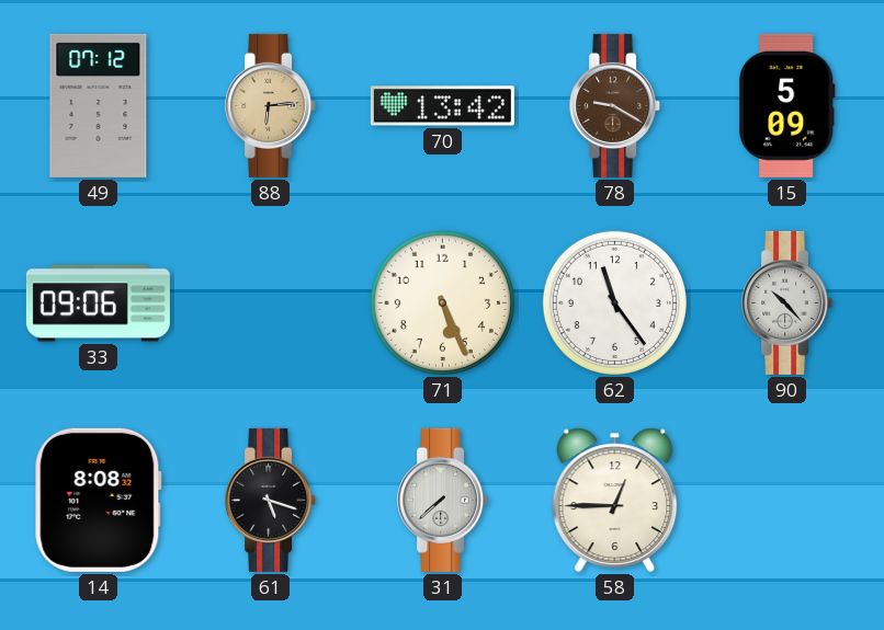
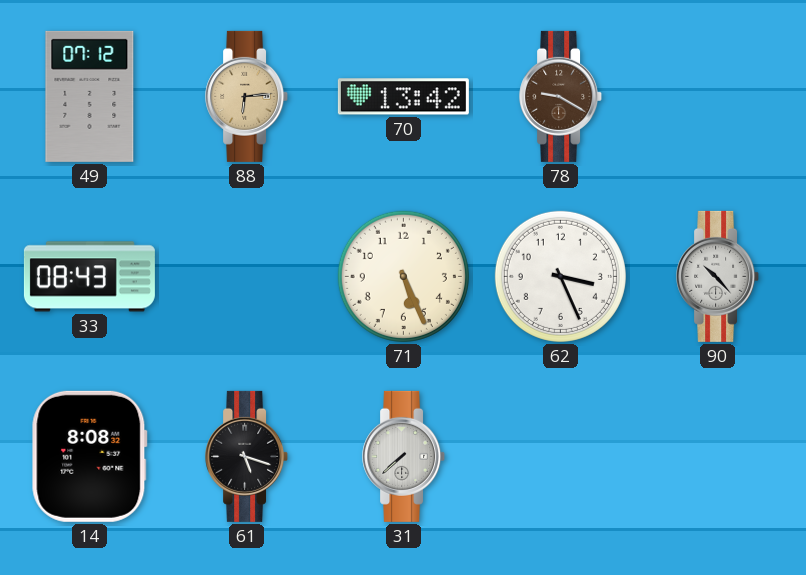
15: 5:09 -> none (787, 105)
33: 09:06 -> 08:43 (89, 277)
62: 11:24 -> 3:26 (560, 276)
58: 12:45 -> none (615, 500)
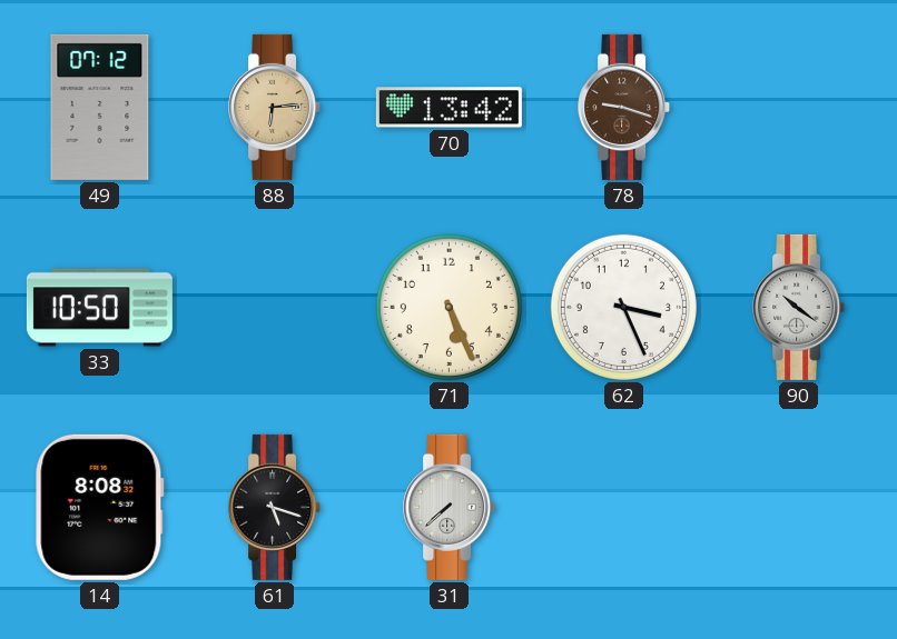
78: 9:20 -> 9:18 (624, 107)
33: 08:43 -> 10:50 (99, 308)
90: 10:23 -> 10:21 (799, 307)
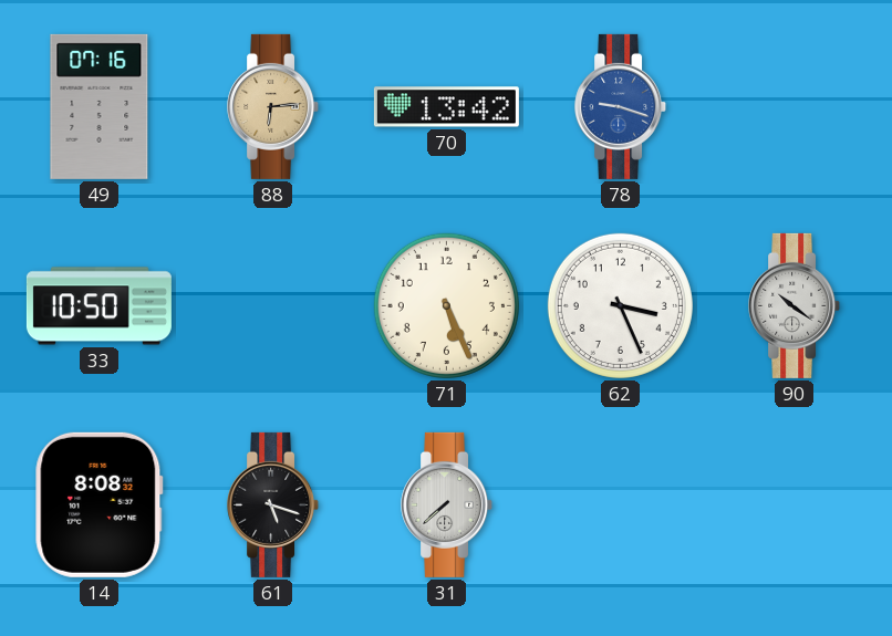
49: 07:12 -> 07:16 (100, 106)
78 dial: brown -> blue (621, 106)
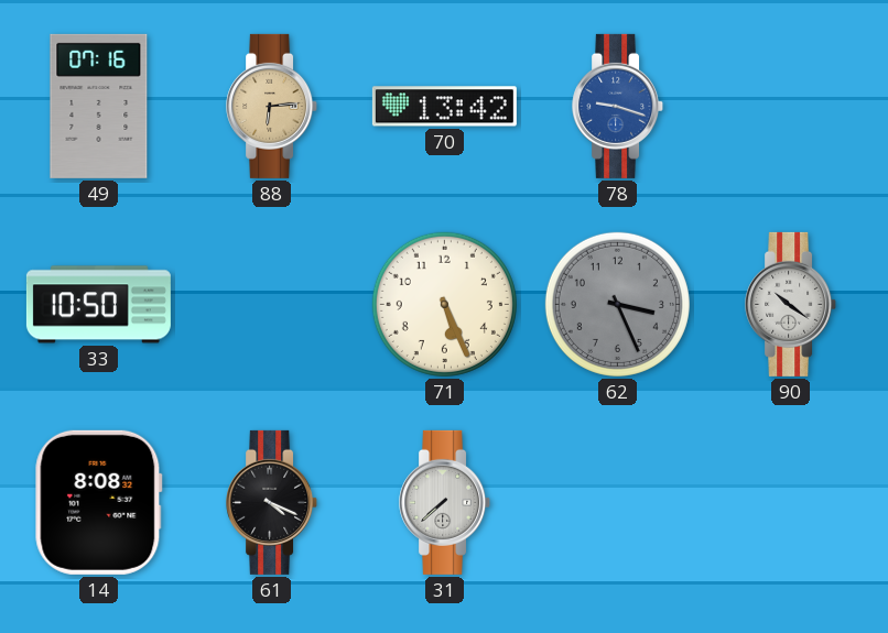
62 dial: white -> grey (617, 304)
61: 5:18 -> 4:19 (272, 502)
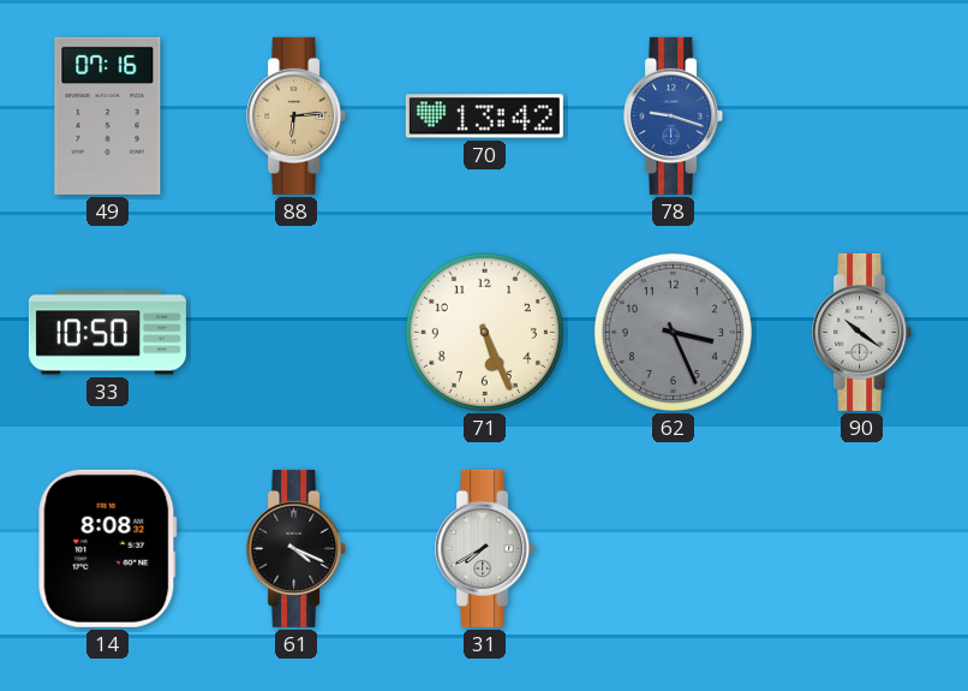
31: 7:38 -> 7:40 (485, 548)
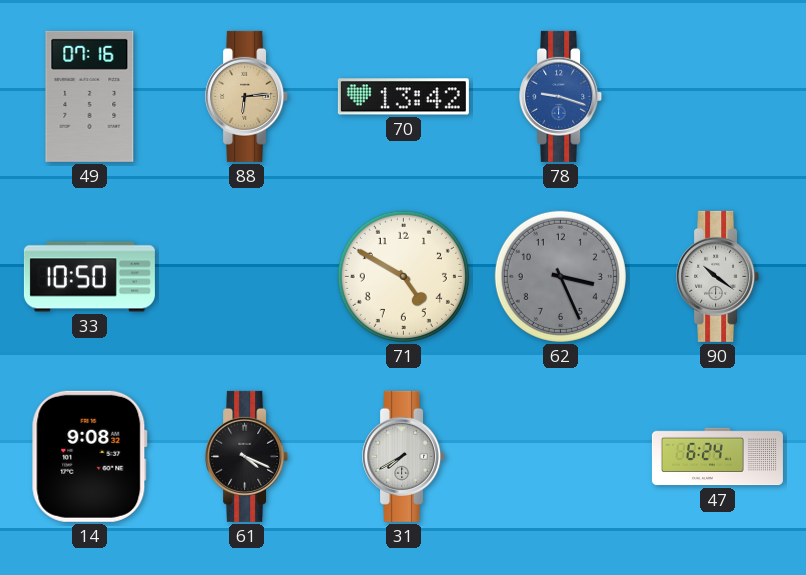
71: 5:26 -> 4:50 (403, 276)
14: 8:08 -> 9:08 (89, 456)
47: none -> 6:24 (717, 457)
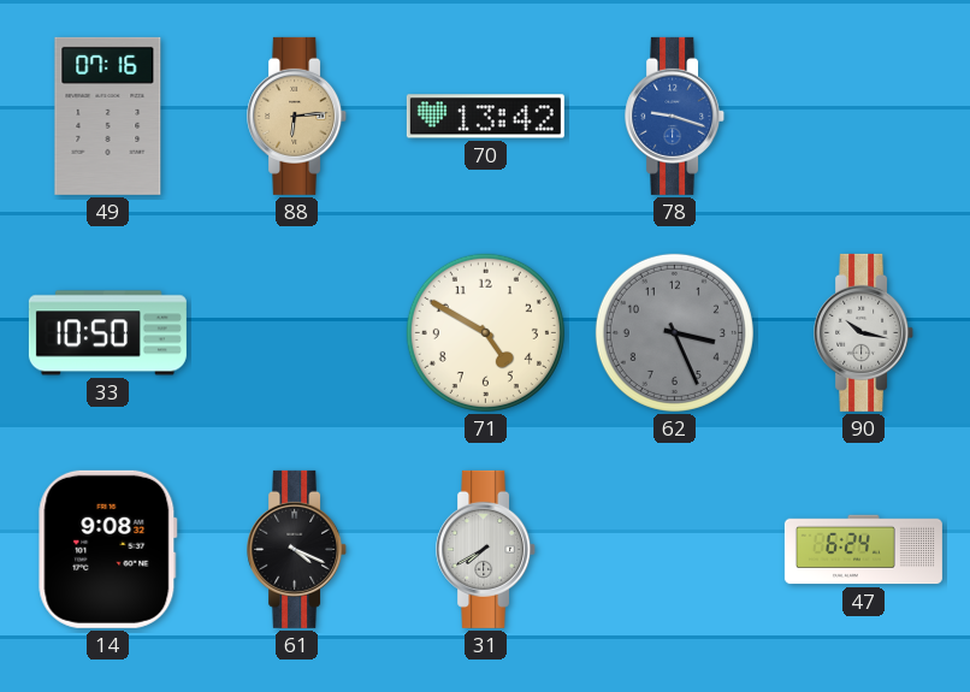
90: 10:21 -> 10:17 (864, 332)
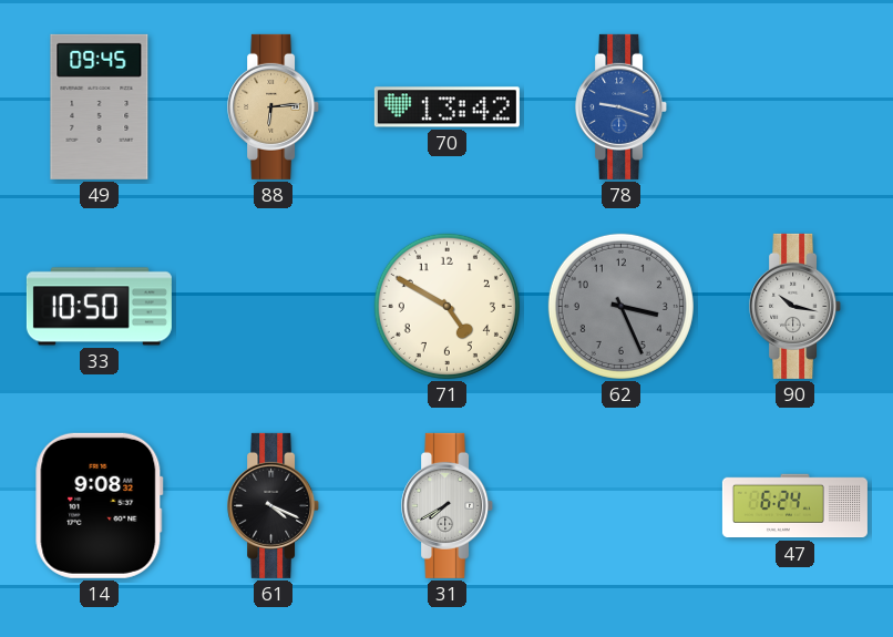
49: 07:16 -> 09:45 (100, 106)
